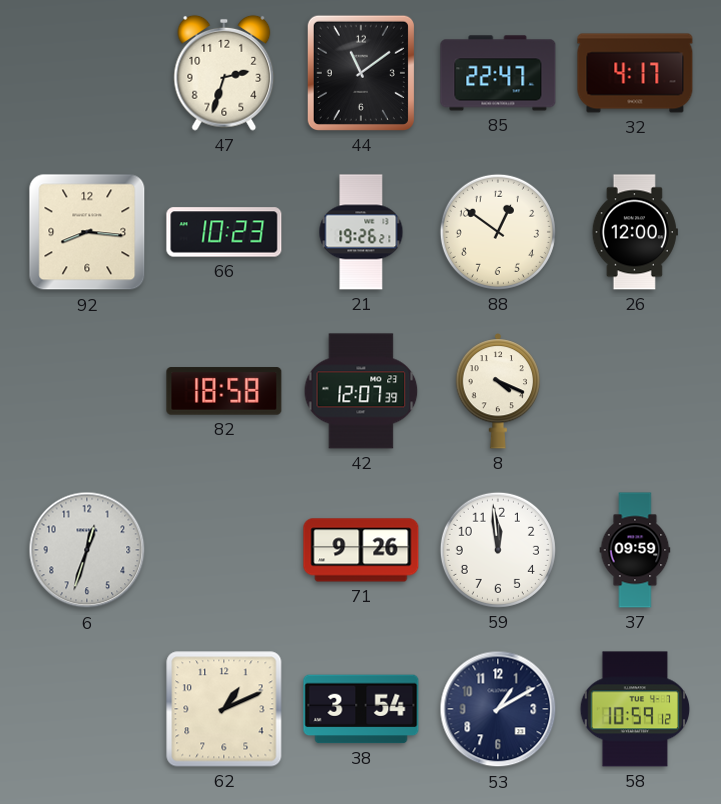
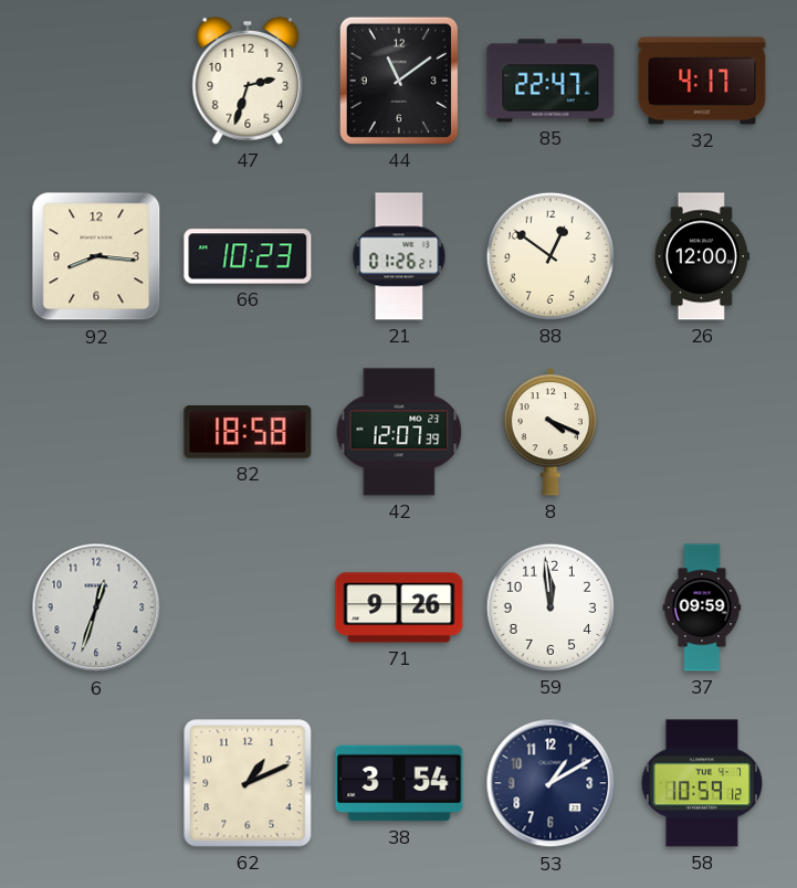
21: 19:26 -> 01:26 (399, 256)
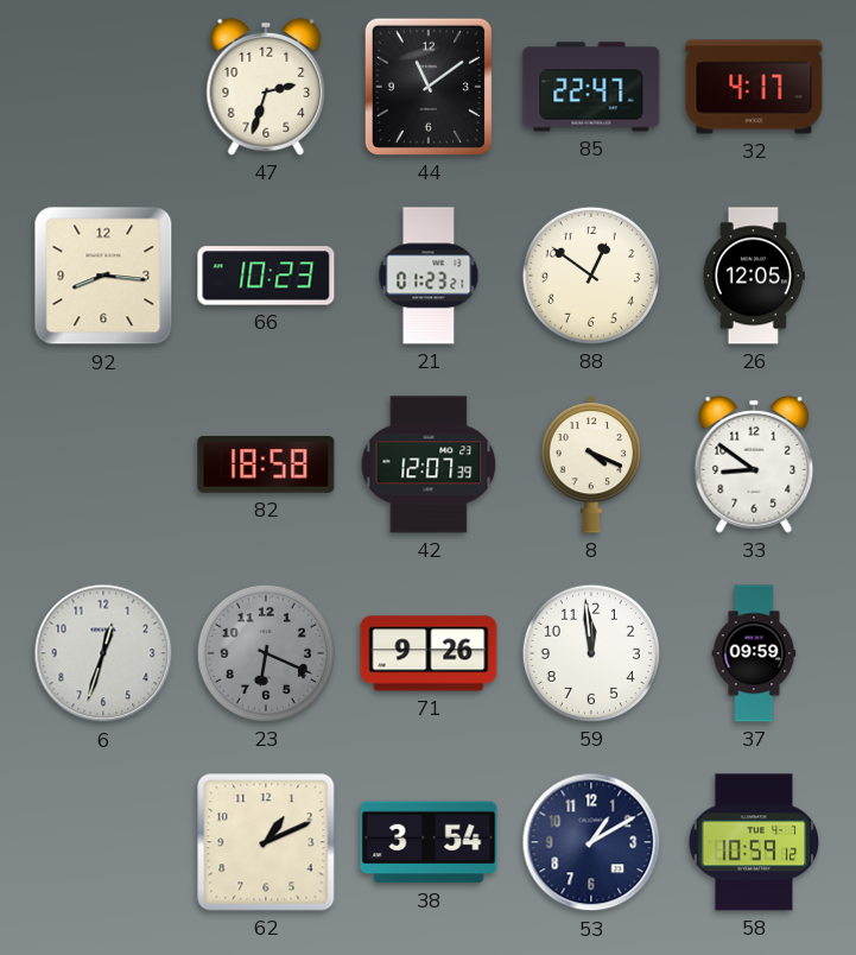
21: 01:26 -> 01:23 (429, 276)
26: 12:00 -> 12:05 (754, 276)
33: none -> 8:51 (754, 464)
23: none -> 6:19 (266, 653)
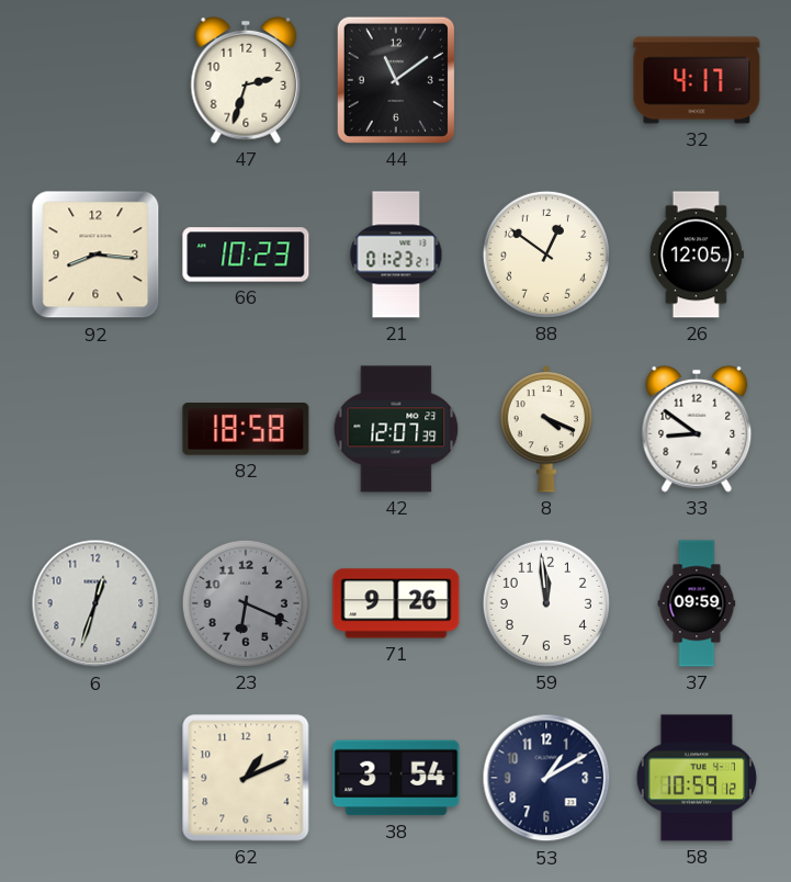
85: 22:47 -> none (591, 87)
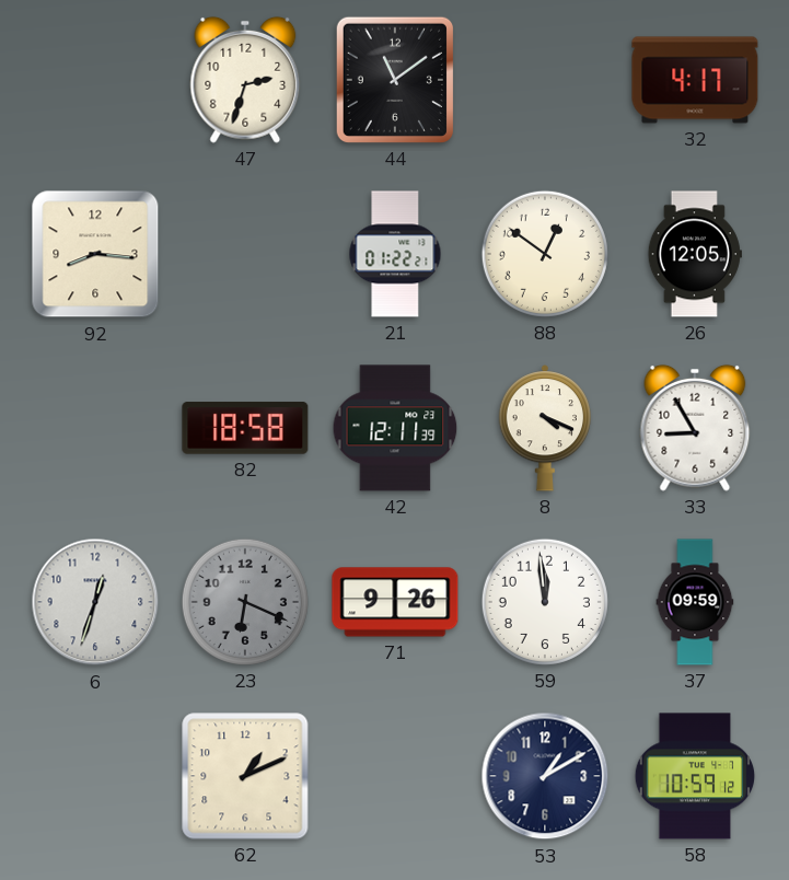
66: 10:23 -> none (246, 255)
21: 01:23 -> 01:22 (395, 254)
42: 12:07 -> 12:11 (395, 428)
33: 8:51 -> 8:55 (695, 428)
38: 3:54 -> none (396, 778)
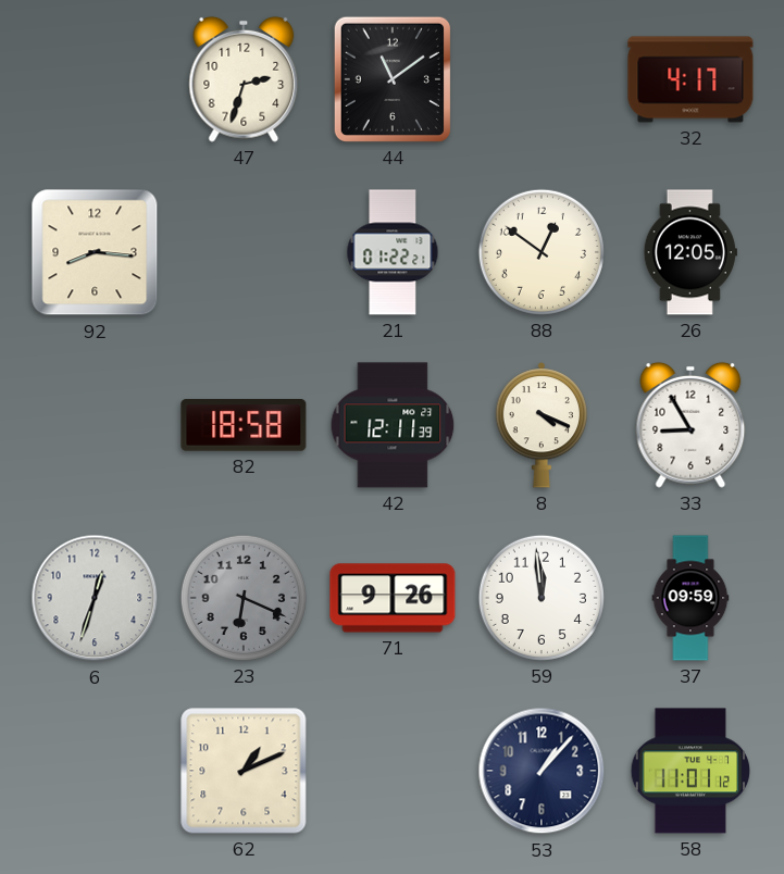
53: 1:10 -> 1:07 (542, 771)
58: 10:59 -> 11:01 (690, 771)
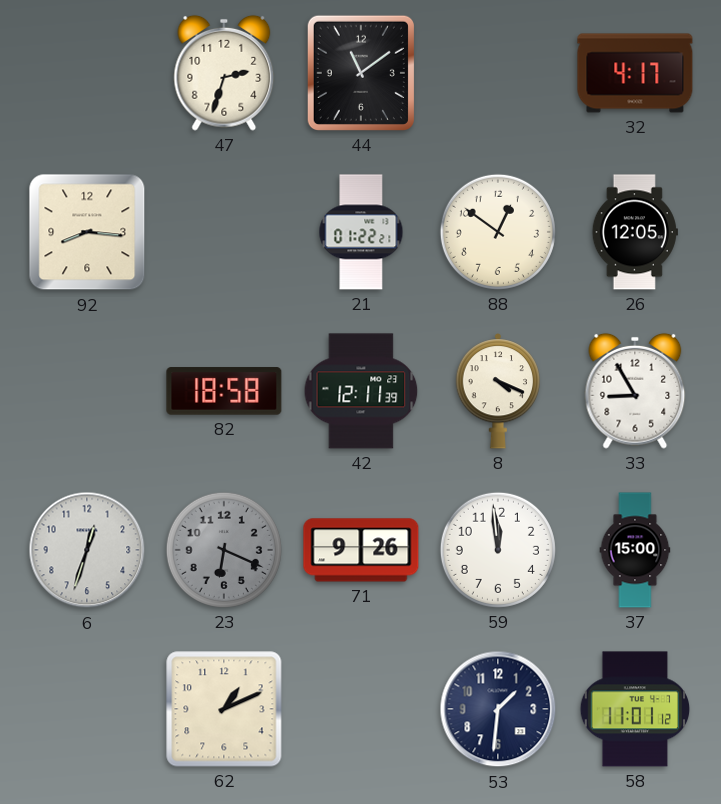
37: 09:59 -> 15:00 (635, 550)
53: 1:07 -> 1:31 (498, 709)
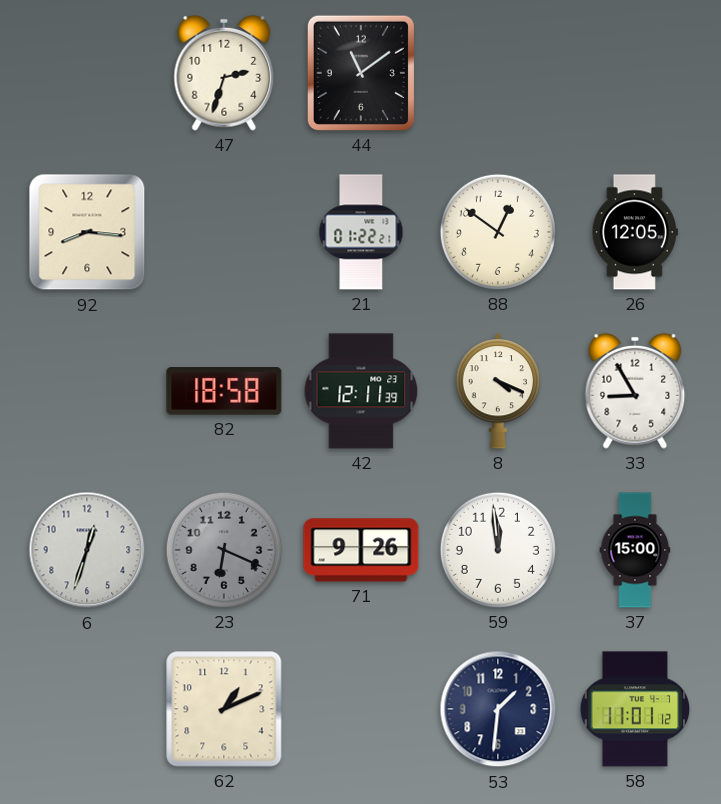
32: 4:17 -> none (635, 73)
